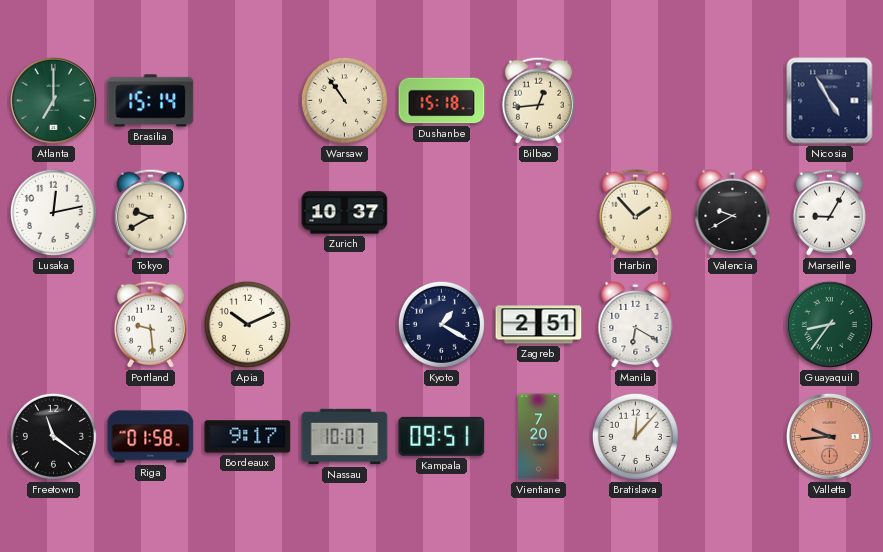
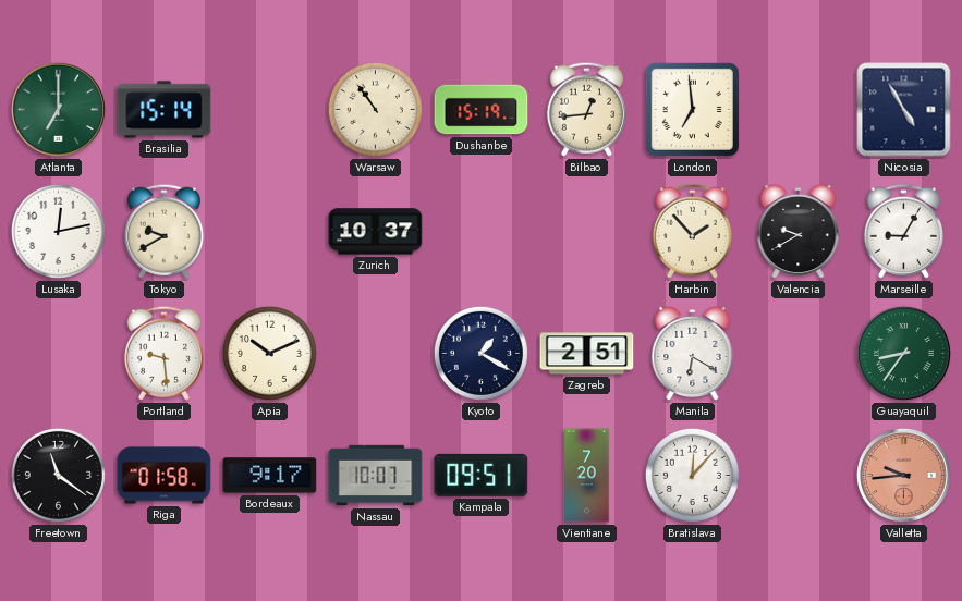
Dushanbe: 15:18 -> 15:19 (482, 110)
London: none -> 6:59 (692, 109)
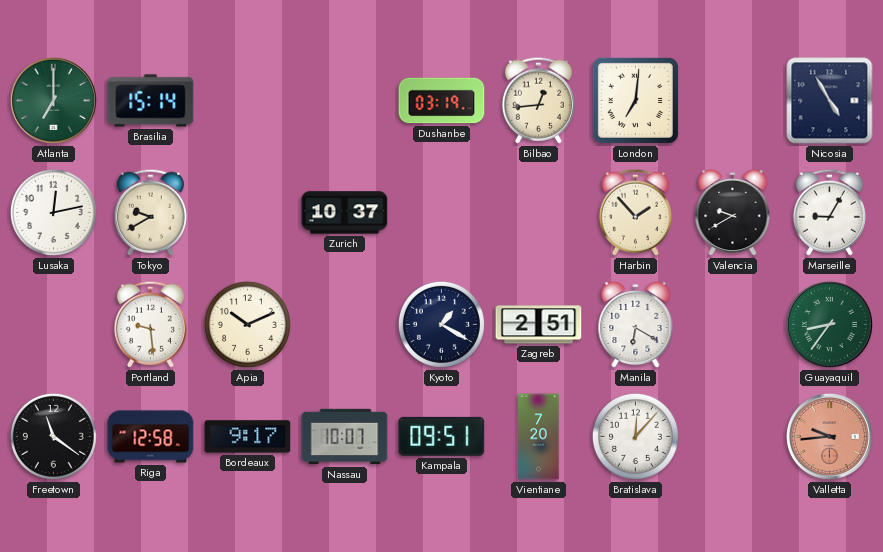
Warsaw: 10:54 -> none (375, 109)
Dushanbe: 15:19 -> 03:19 (442, 101)
London: 6:59 -> 7:01 (635, 100)
Riga: 01:58 -> 12:58 (151, 437)
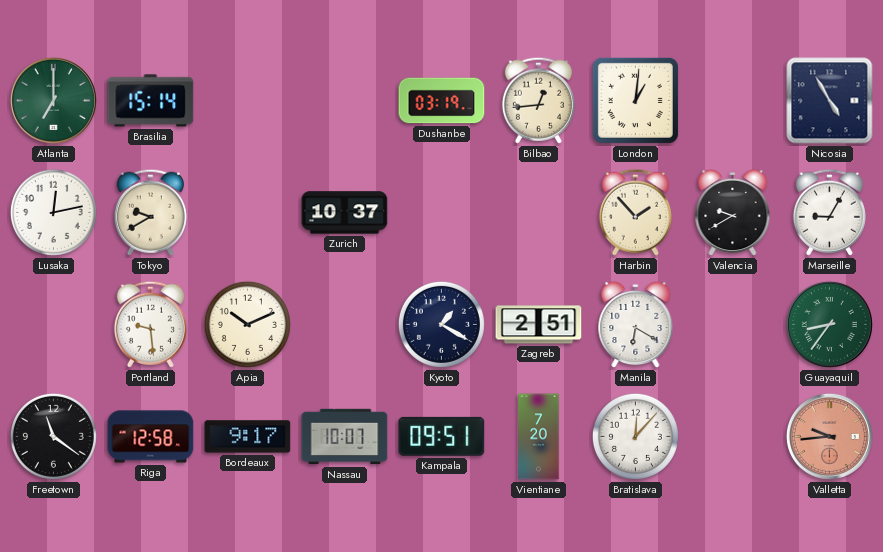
London: 7:01 -> 1:01 (635, 100)
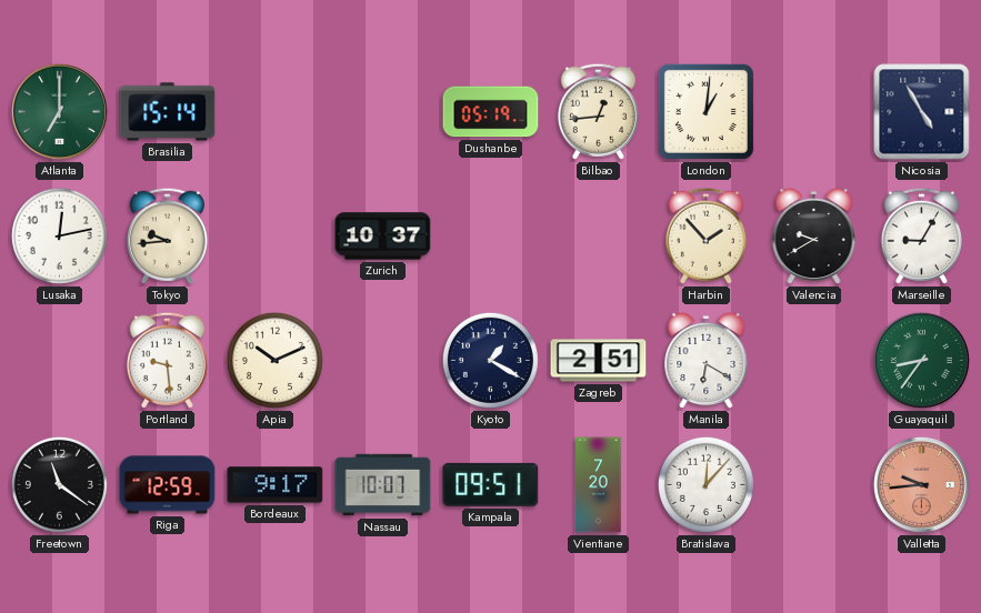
Dushanbe: 03:19 -> 05:19 (491, 112)
Tokyo: 9:40 -> 9:44 (167, 235)
Riga: 12:58 -> 12:59 (168, 485)
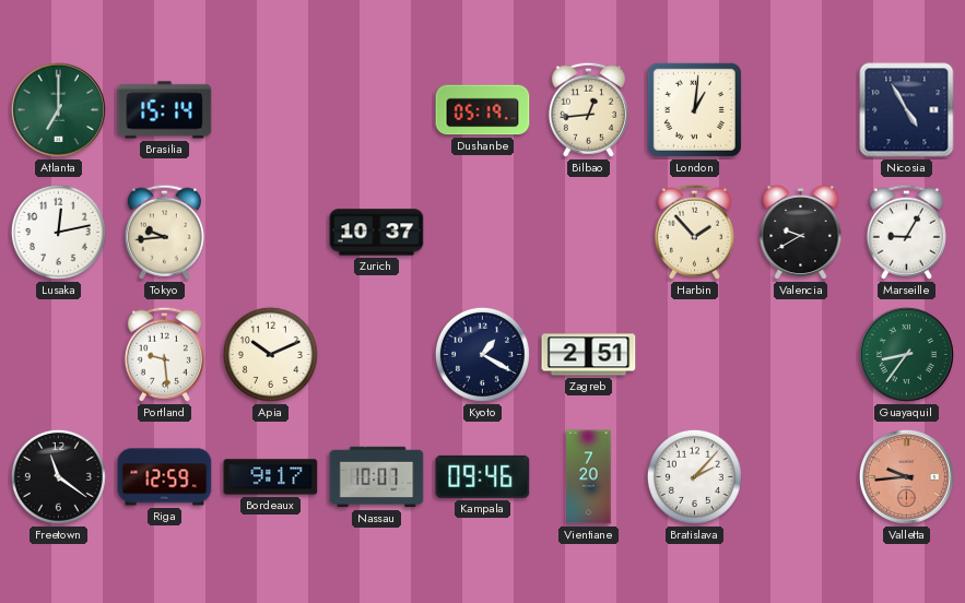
Manila: 6:20 -> none (707, 361)
Kampala: 09:51 -> 09:46 (483, 476)
Bratislava: 12:07 -> 2:07 (694, 476)
